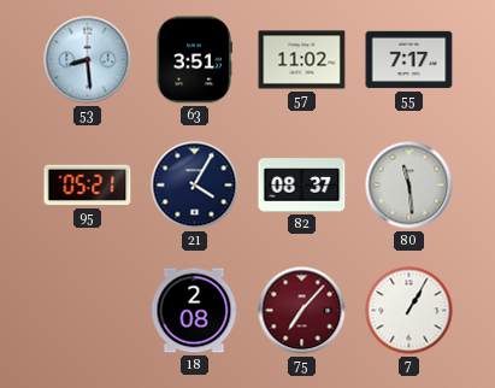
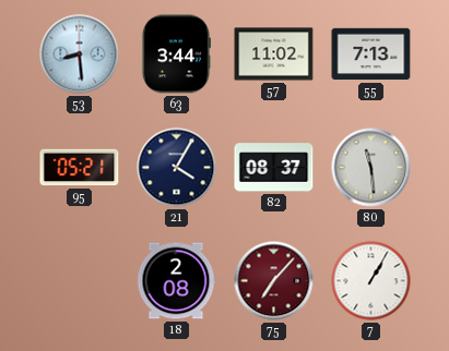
63: 3:51 -> 3:44 (176, 55)
55: 7:17 -> 7:13 (371, 55)
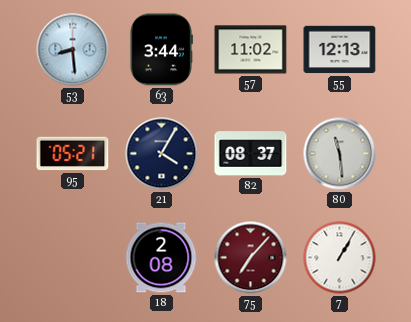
55: 7:13 -> 12:13 (340, 50)
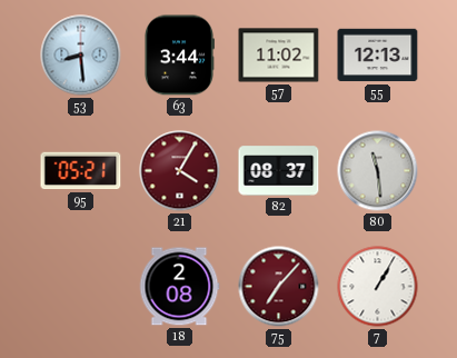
21 dial: navy -> burgundy (180, 171)
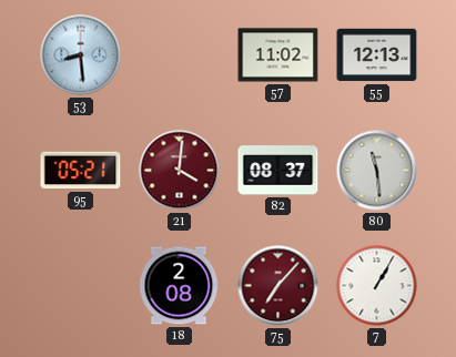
63: 3:44 -> none (179, 56)
21: 4:05 -> 4:01 (180, 171)
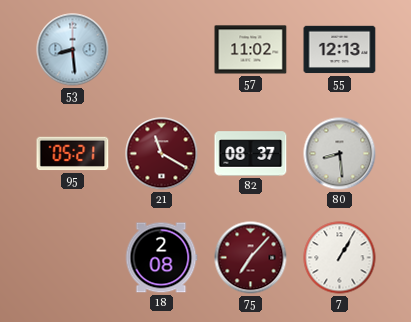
21: 4:01 -> 11:20 (162, 154)
80: 11:29 -> 8:29 (340, 154)
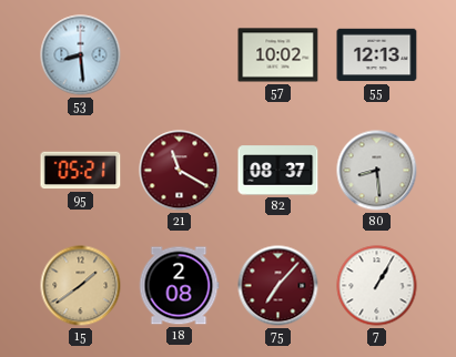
57: 11:02 -> 10:02 (278, 55)
15: none -> 1:39 (81, 286)
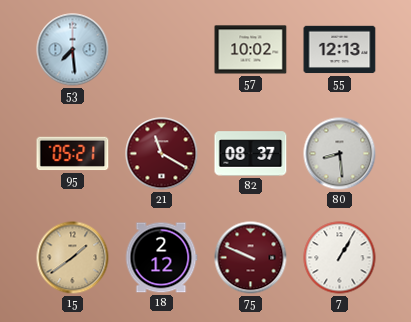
53: 8:29 -> 7:29 (73, 50)
18: 2:08 -> 2:12 (161, 258)
75: 7:07 -> 9:49 (251, 258)
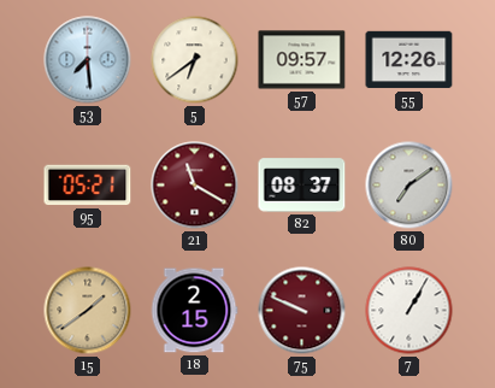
5: none -> 6:39 (195, 60)
57: 10:02 -> 09:57 (302, 60)
55: 12:13 -> 12:26 (409, 60)
80: 8:29 -> 7:09 (409, 186)
18: 2:12 -> 2:15 (194, 311)
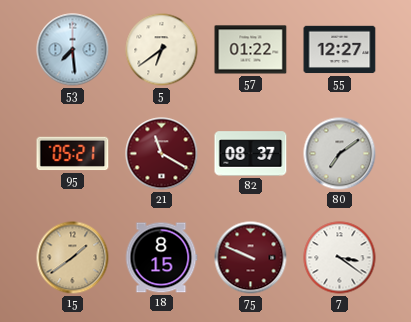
57: 09:57 -> 01:22 (251, 50)
55: 12:26 -> 12:27 (340, 50)
18: 2:15 -> 8:15 (161, 258)
7: 1:05 -> 3:21 (340, 258)
